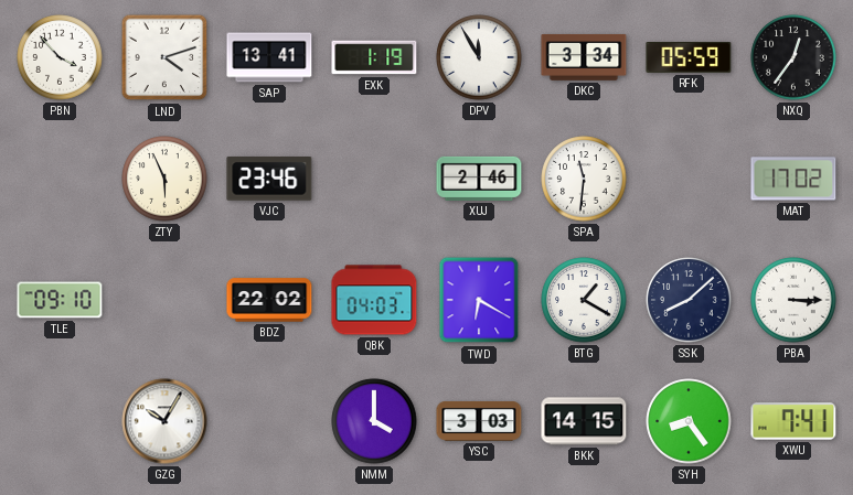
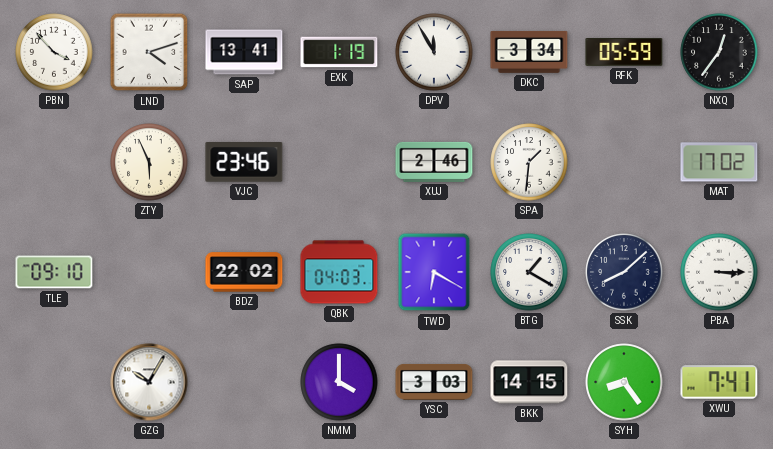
SPA: 11:31 -> 1:31 (529, 162)
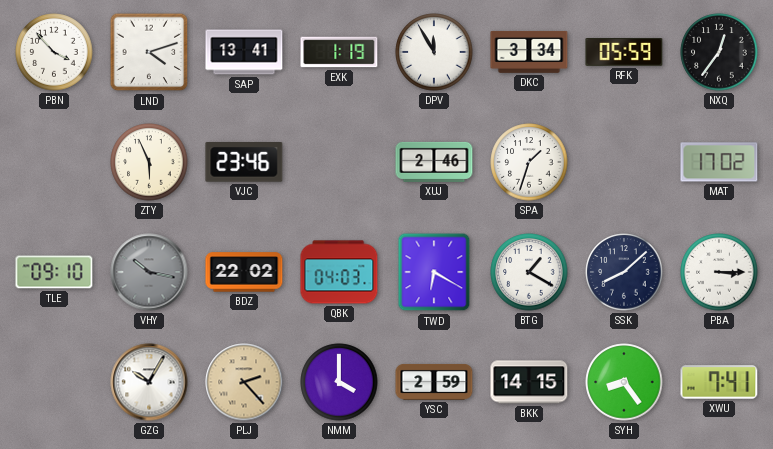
SPA: 1:31 -> 1:33 (529, 162)
VHY: none -> 10:17 (149, 272)
PLJ: none -> 2:23 (244, 382)
YSC: 3:03 -> 2:59 (434, 382)
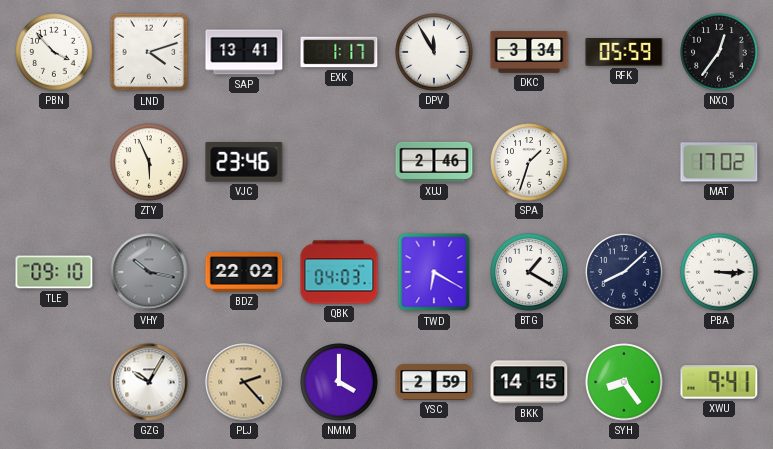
EXK: 1:19 -> 1:17 (339, 52)
XWU: 7:41 -> 9:41 (719, 382)
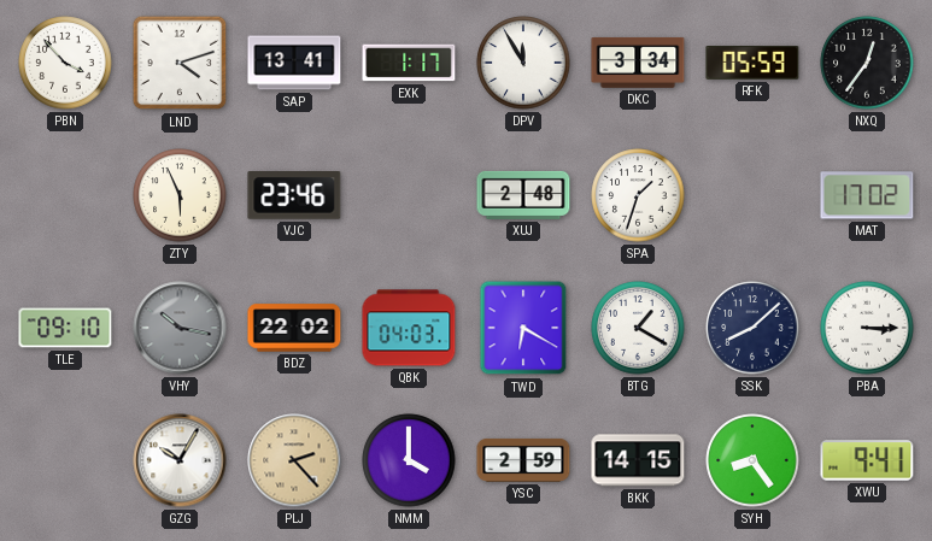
XUJ: 2:46 -> 2:48 (523, 195)
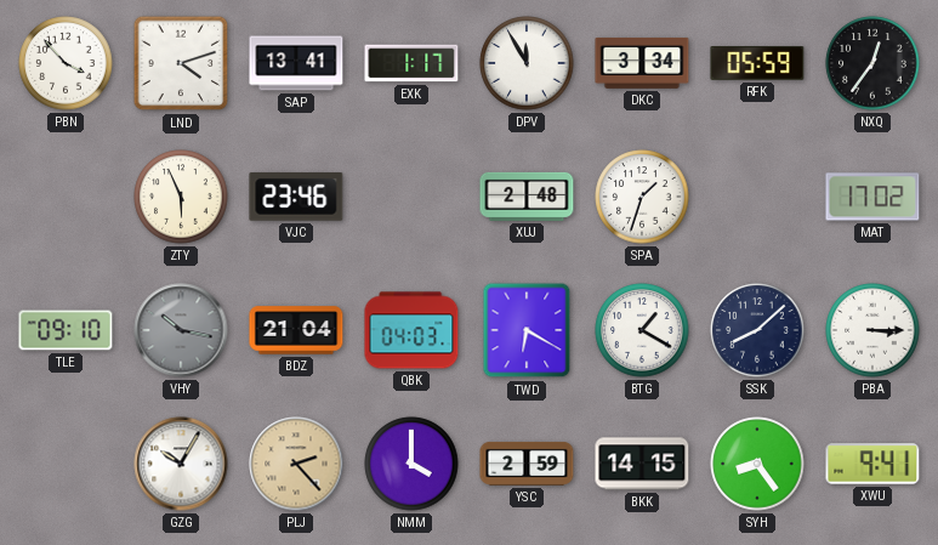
BDZ: 22:02 -> 21:04 (296, 330)
